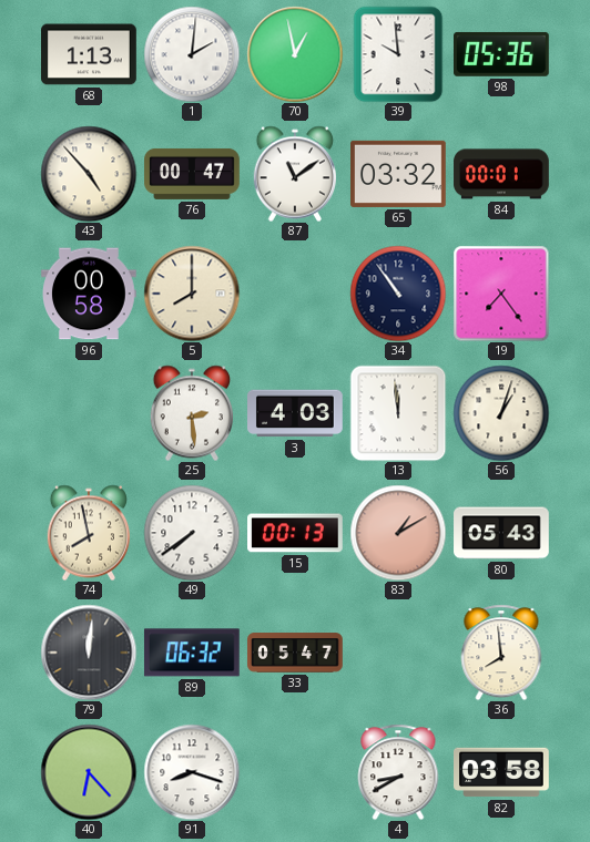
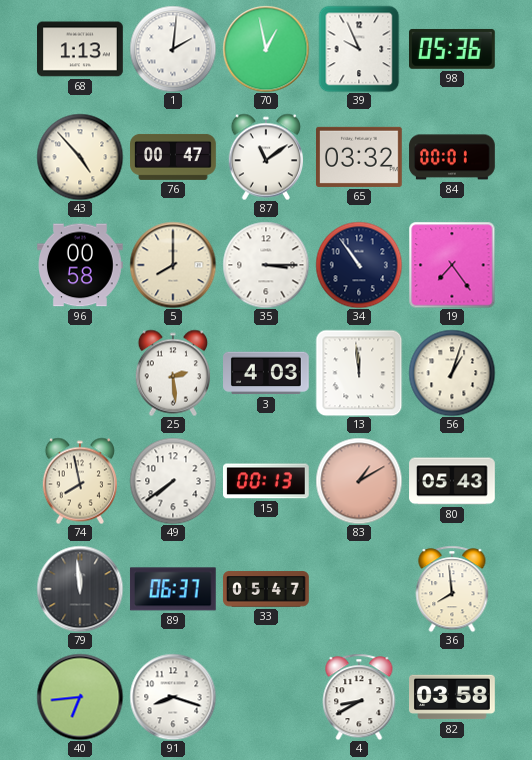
39: 9:59 -> 9:56 (359, 49)
35: none -> 3:15 (266, 265)
79: 12:01 -> 11:59 (80, 589)
89: 06:32 -> 06:37 (173, 589)
40: 6:23 -> 6:44 (80, 697)
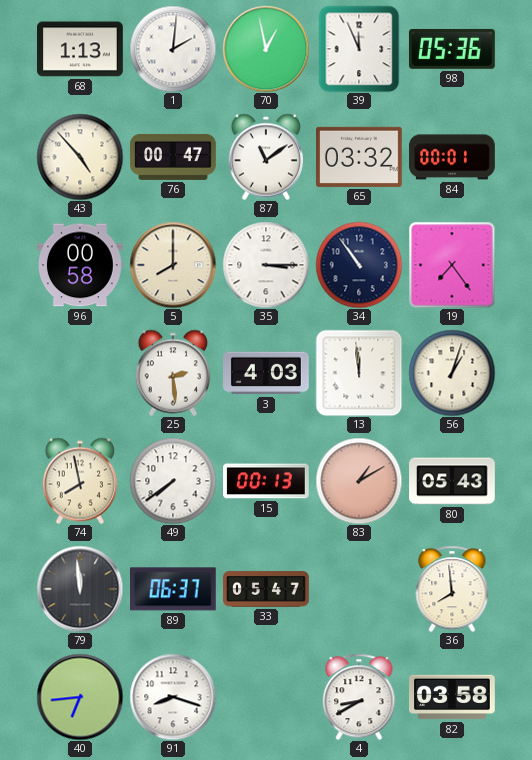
39: 9:56 -> 11:56 (359, 49)
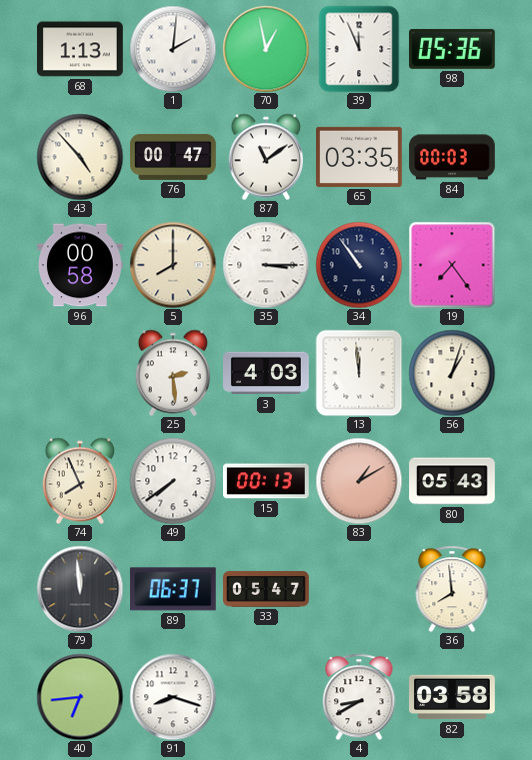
65: 03:32 -> 03:35 (360, 157)
84: 00:01 -> 00:03 (452, 157)
74: 7:58 -> 7:56 (79, 481)
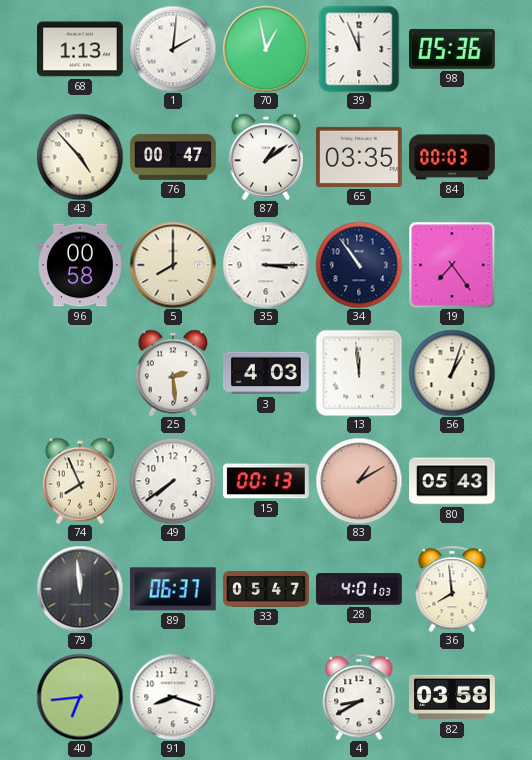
87: 11:09 -> 1:09 (265, 157)
28: none -> 4:01 (359, 589)
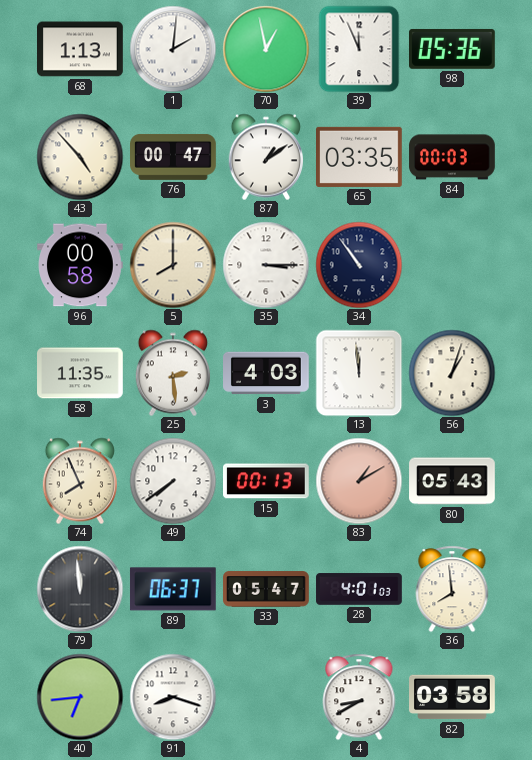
19: 7:24 -> none (452, 265)
58: none -> 11:35 (81, 373)
